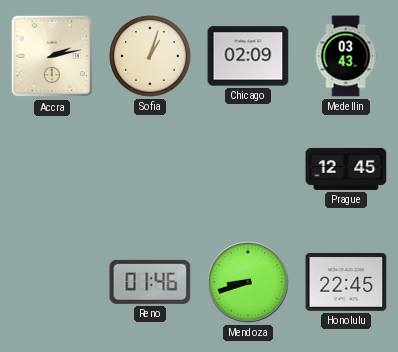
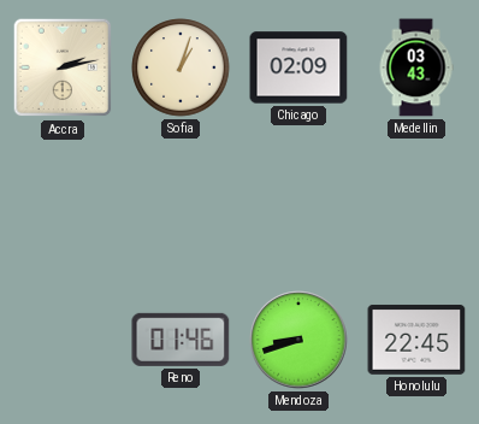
Prague: 12:45 -> none (346, 169)
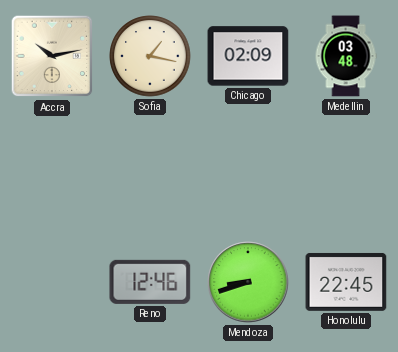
Accra: 2:13 -> 10:13 (52, 56)
Sofia: 1:03 -> 1:17 (150, 56)
Medellin: 03:43 -> 03:48 (346, 56)
Reno: 01:46 -> 12:46 (150, 282)
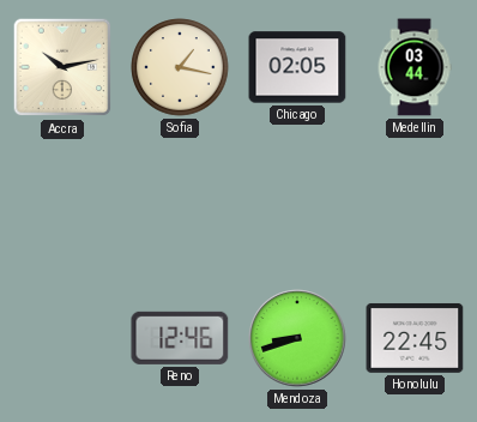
Chicago: 02:09 -> 02:05 (297, 67)
Medellin: 03:48 -> 03:44 (415, 67)
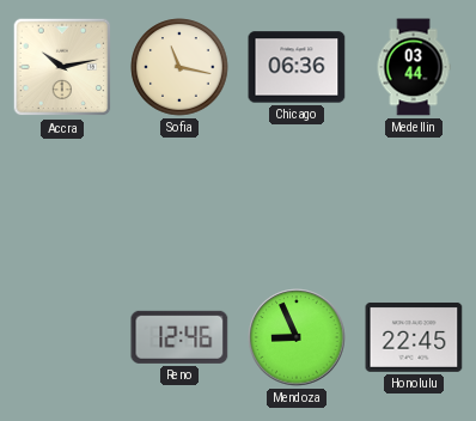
Sofia: 1:17 -> 11:17 (179, 67)
Chicago: 02:05 -> 06:36 (297, 67)
Mendoza: 8:42 -> 8:56 (297, 337)
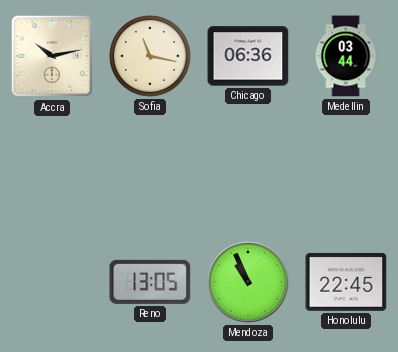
Reno: 12:46 -> 13:05 (150, 282)
Mendoza: 8:56 -> 10:56 (248, 282)
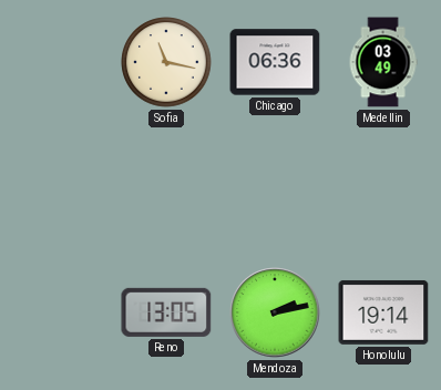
Accra: 10:13 -> none (52, 56)
Medellin: 03:44 -> 03:49 (383, 62)
Mendoza: 10:56 -> 2:13 (275, 312)
Honolulu: 22:45 -> 19:14 (383, 312)
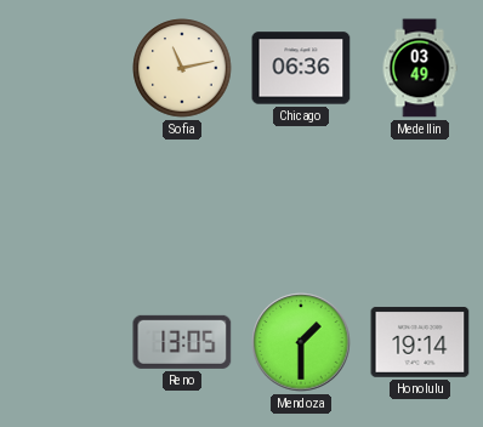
Sofia: 11:17 -> 11:13 (182, 68)
Mendoza: 2:13 -> 1:30 (301, 342)
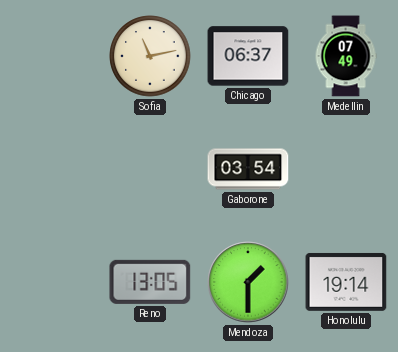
Chicago: 06:36 -> 06:37 (248, 56)
Medellin: 03:49 -> 07:49 (346, 56)
Gaborone: none -> 03:54 (248, 169)
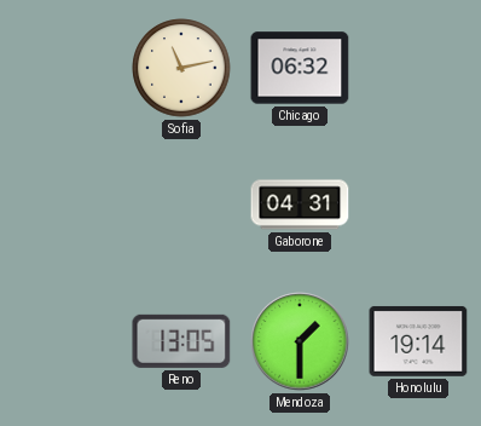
Chicago: 06:37 -> 06:32 (300, 68)
Medellin: 07:49 -> none (346, 56)
Gaborone: 03:54 -> 04:31 (300, 205)
